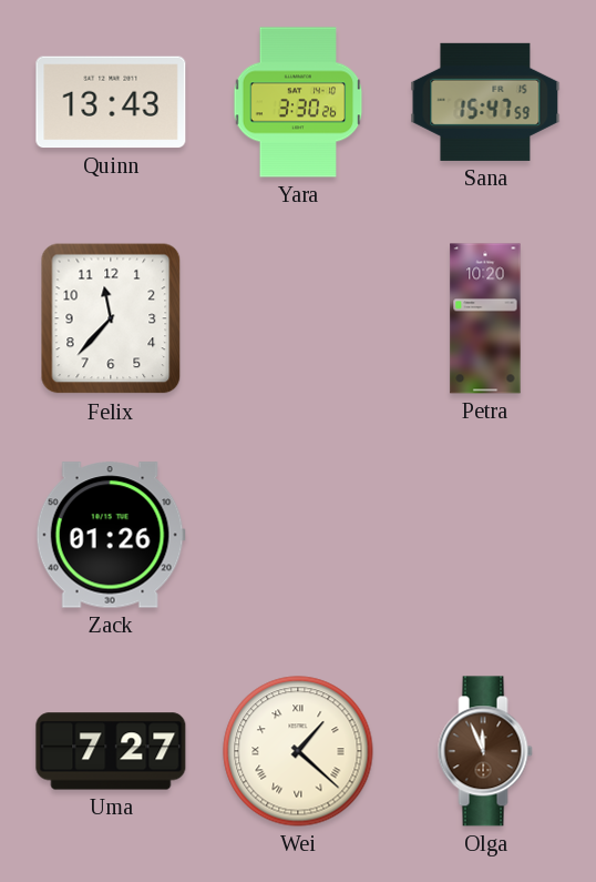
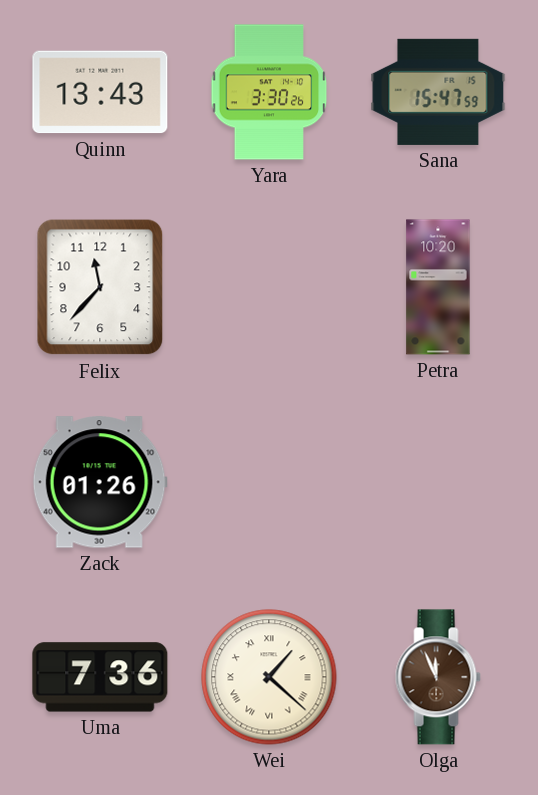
Uma: 7:27 -> 7:36 (100, 677)
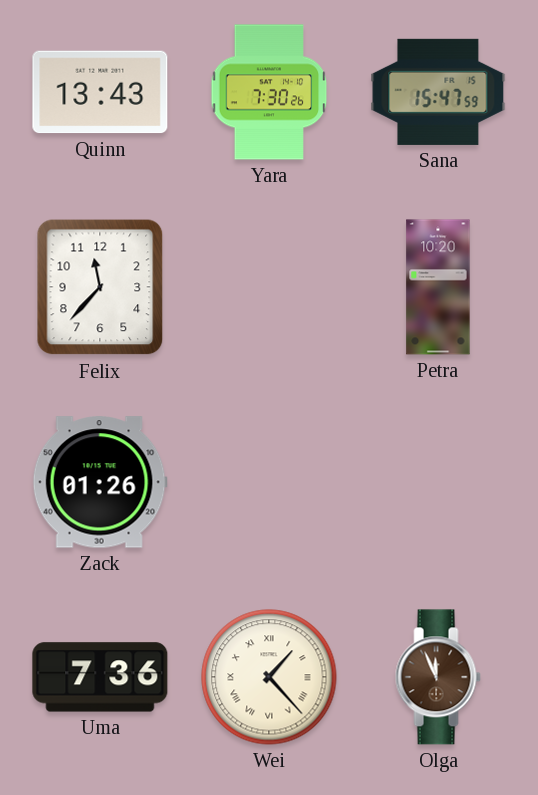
Yara: 3:30 -> 7:30 (269, 92)
Wei: 1:22 -> 1:23 (269, 677)
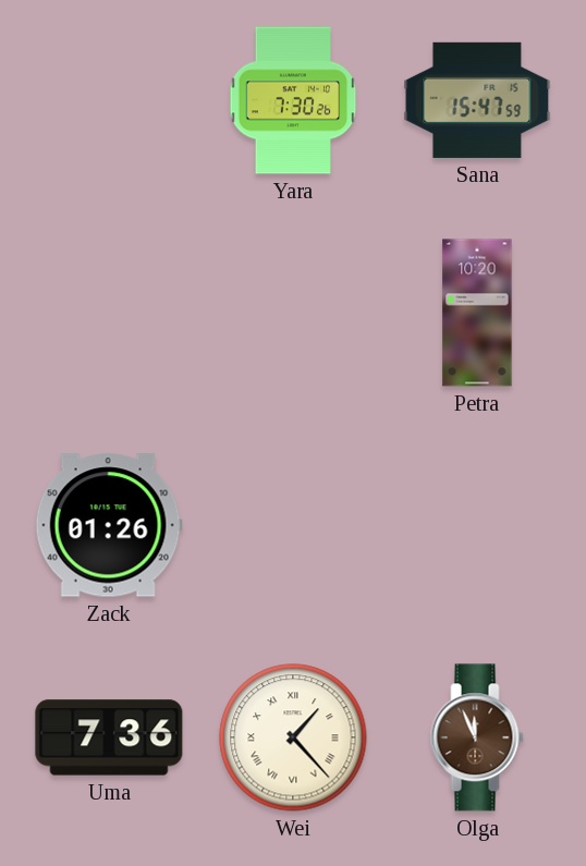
Quinn: 13:43 -> none (100, 92)
Felix: 11:37 -> none (100, 287)
